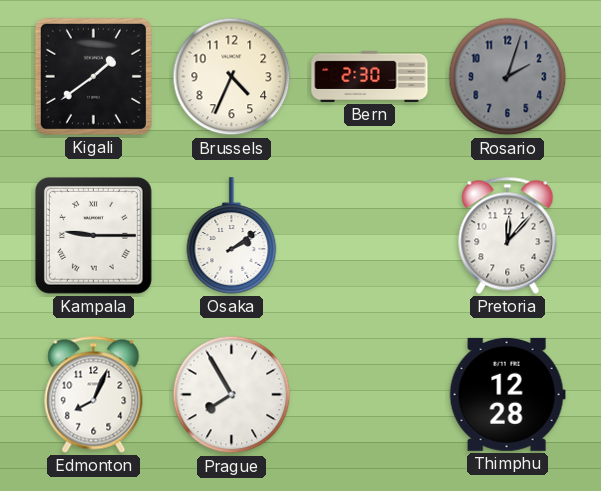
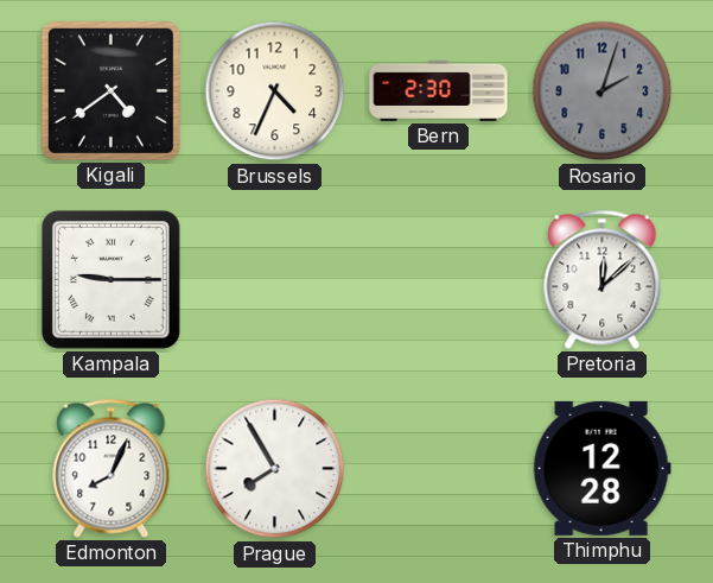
Kigali: 1:39 -> 4:39 (110, 90)
Osaka: 2:09 -> none (232, 236)
Pretoria: 12:07 -> 12:08 (603, 279)
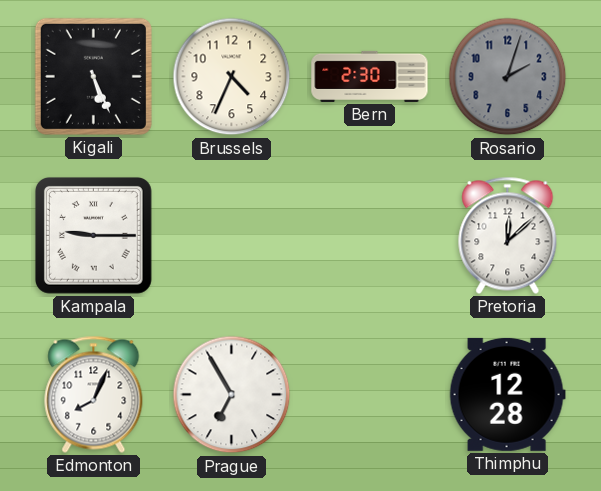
Kigali: 4:39 -> 5:26 (93, 76)
Prague: 7:55 -> 6:55 (232, 395)
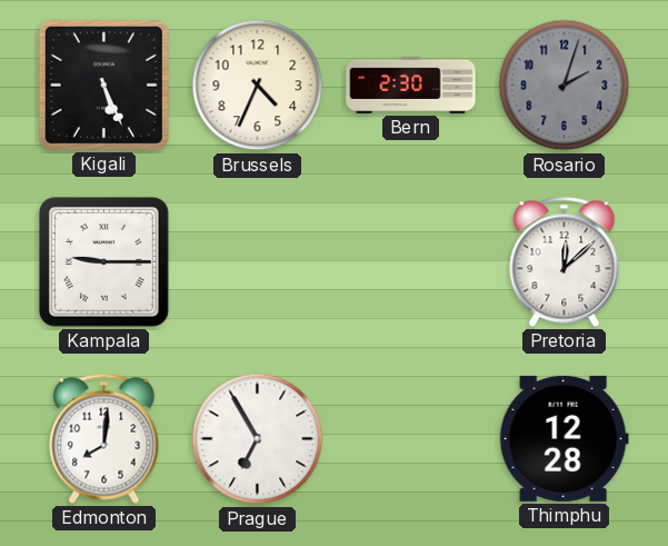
Edmonton: 8:04 -> 8:01 (104, 438)
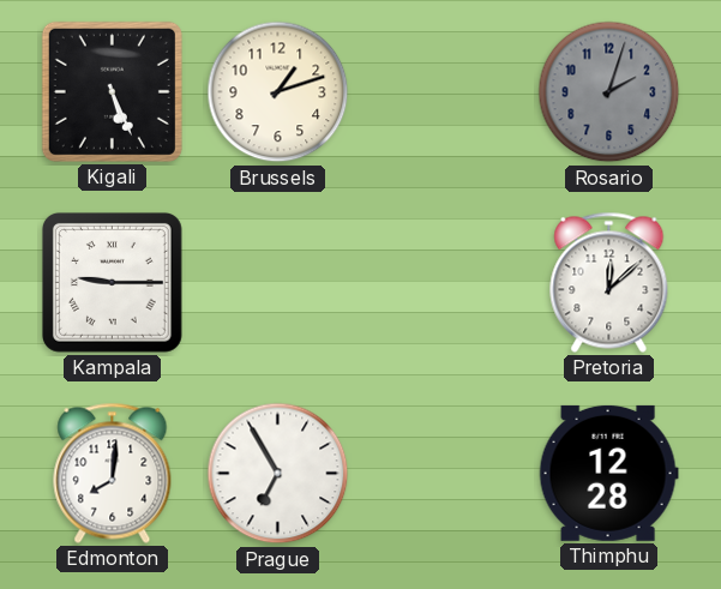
Brussels: 4:34 -> 1:12 (278, 92)
Bern: 2:30 -> none (411, 85)
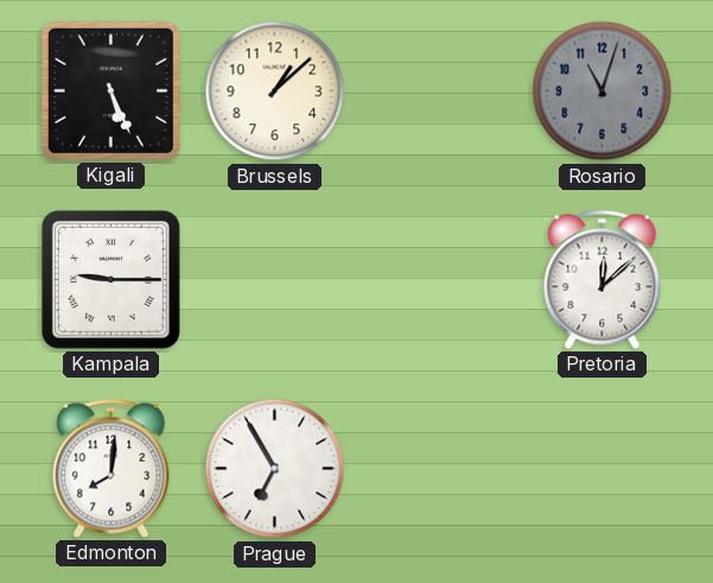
Brussels: 1:12 -> 1:08 (275, 91)
Rosario: 2:03 -> 11:03 (603, 91)
Thimphu: 12:28 -> none (608, 473)
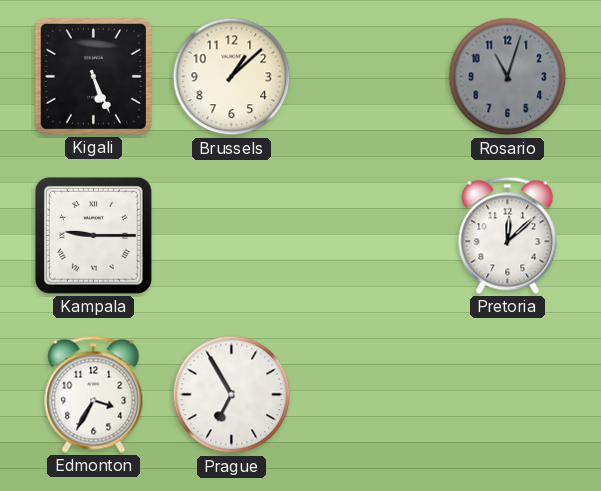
Edmonton: 8:01 -> 3:35 (94, 394)
